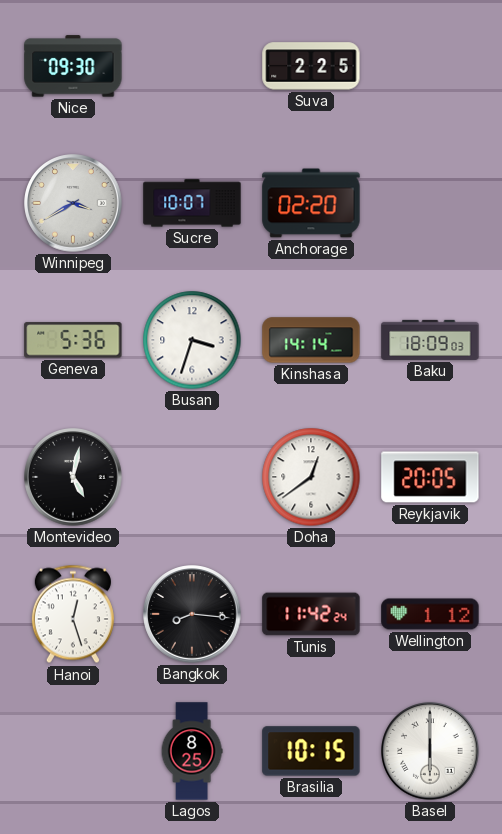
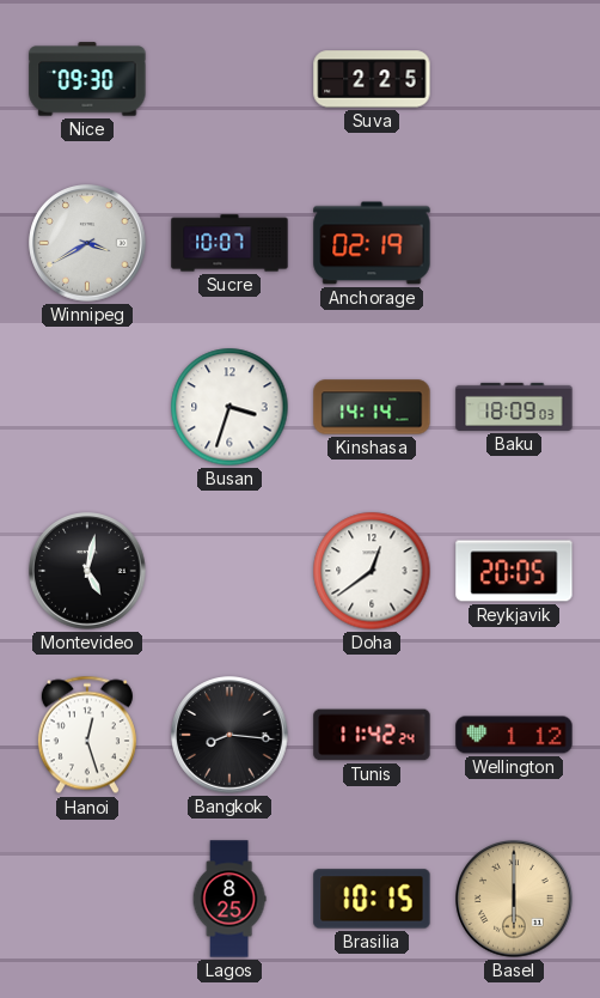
Anchorage: 02:20 -> 02:19 (372, 243)
Geneva: 5:36 -> none (73, 340)
Basel dial: white -> champagne (514, 899)
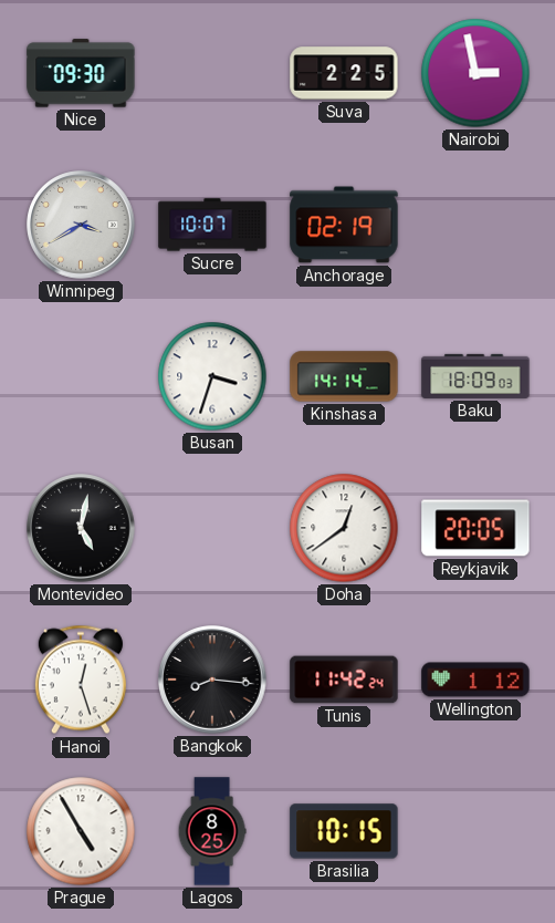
Nairobi: none -> 2:58 (475, 73)
Prague: none -> 4:55 (81, 831)
Basel: 6:00 -> none (514, 899)
